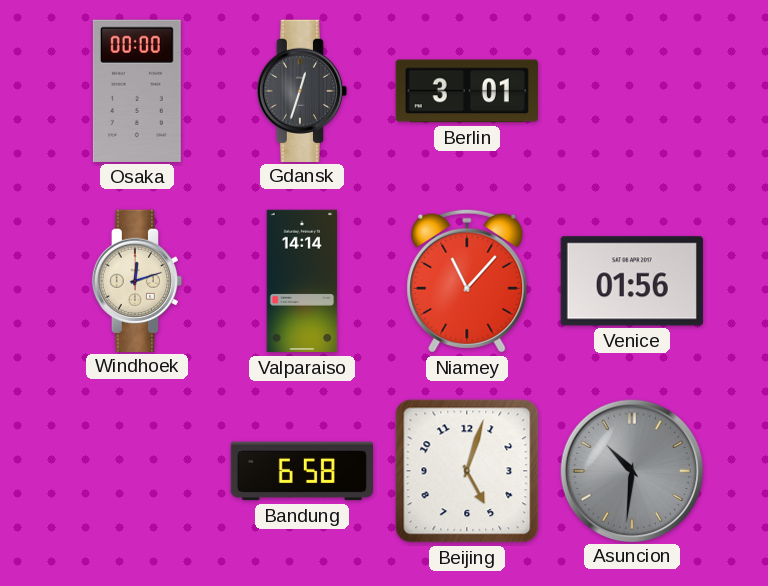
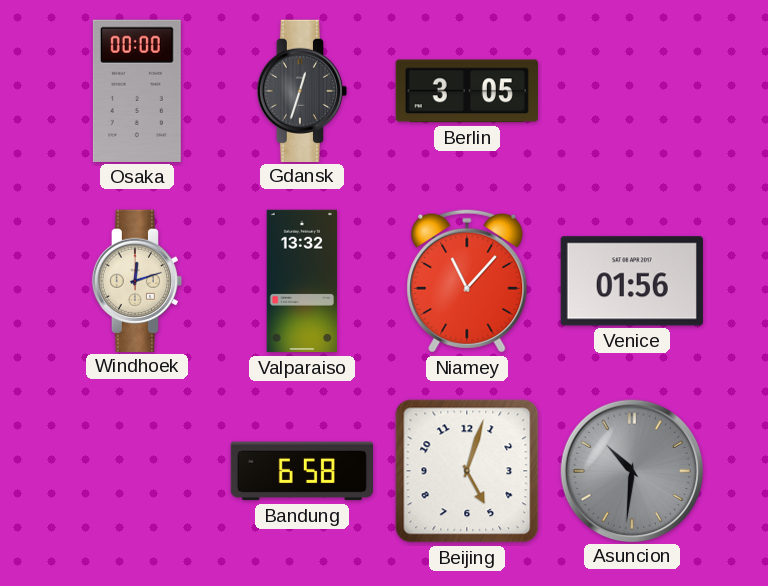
Berlin: 3:01 -> 3:05 (467, 91)
Valparaiso: 14:14 -> 13:32 (302, 281)
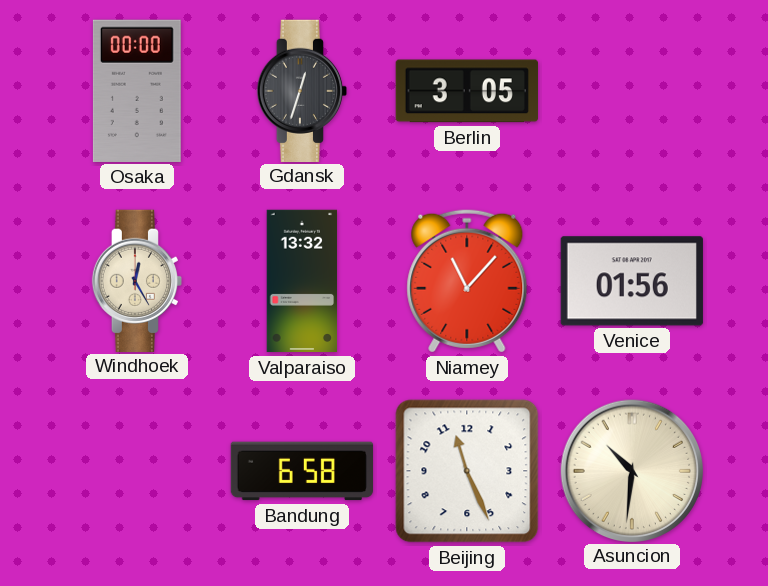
Windhoek: 12:12 -> 12:25 (136, 280)
Beijing: 5:03 -> 11:26 (467, 471)
Asuncion dial: grey -> cream (631, 470)
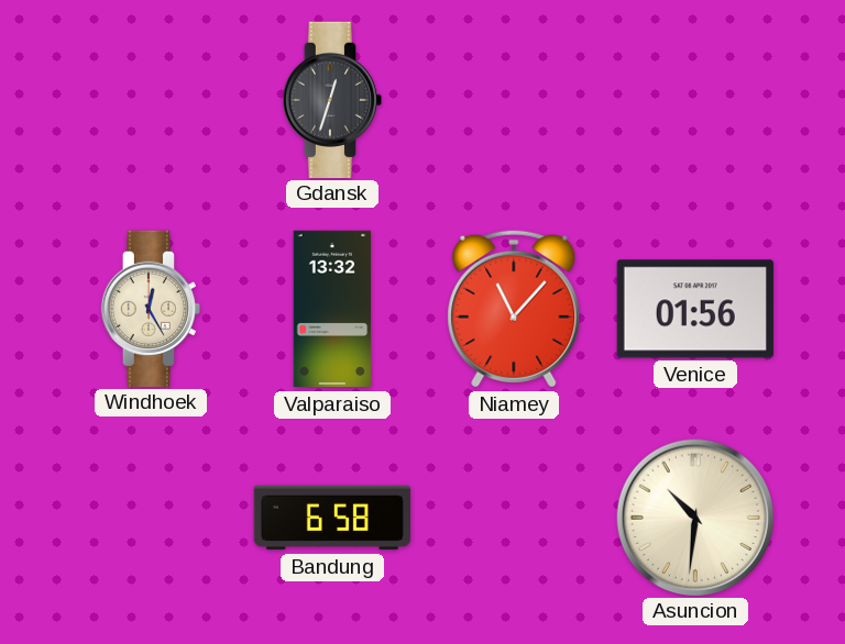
Osaka: 00:00 -> none (137, 91)
Berlin: 3:05 -> none (467, 91)
Beijing: 11:26 -> none (467, 471)
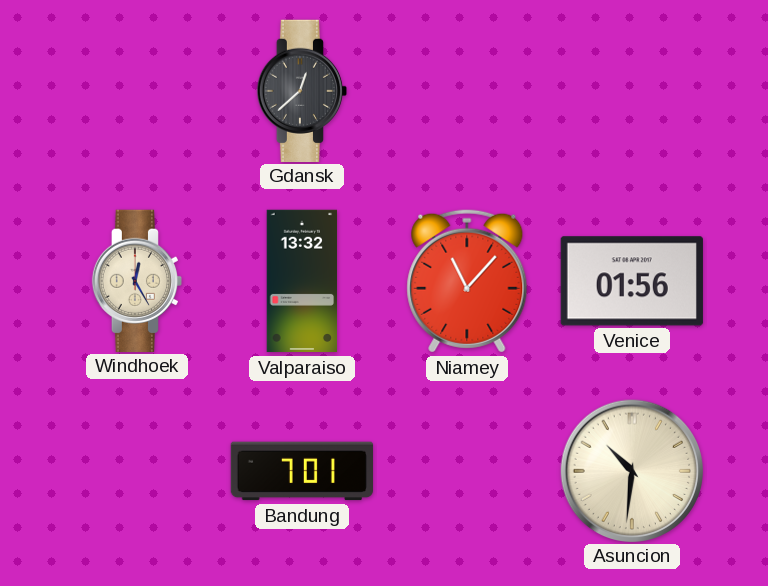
Gdansk: 12:33 -> 12:38 (301, 90)
Bandung: 6:58 -> 7:01 (302, 471)
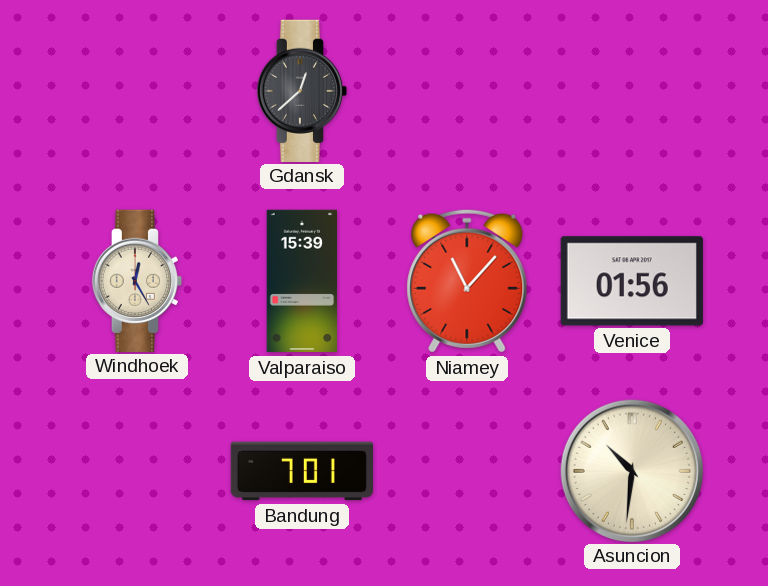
Valparaiso: 13:32 -> 15:39 (302, 281)
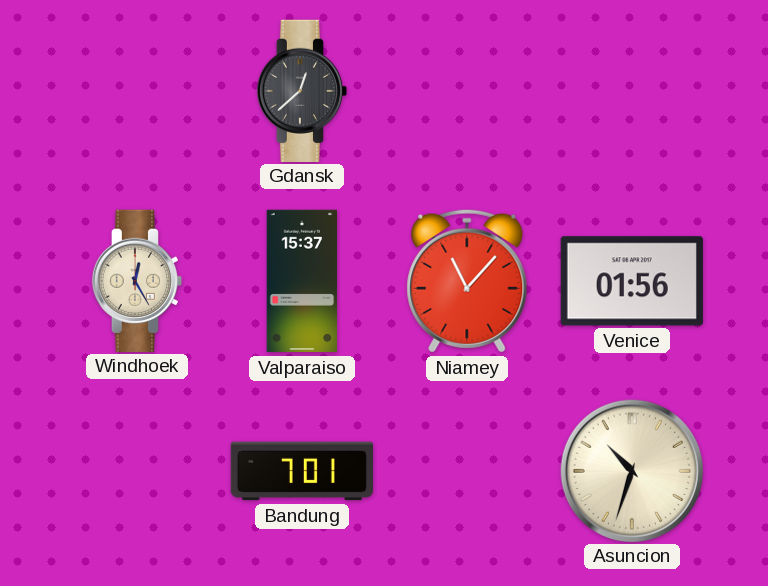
Valparaiso: 15:39 -> 15:37 (302, 281)
Asuncion: 10:31 -> 10:33 (631, 470)
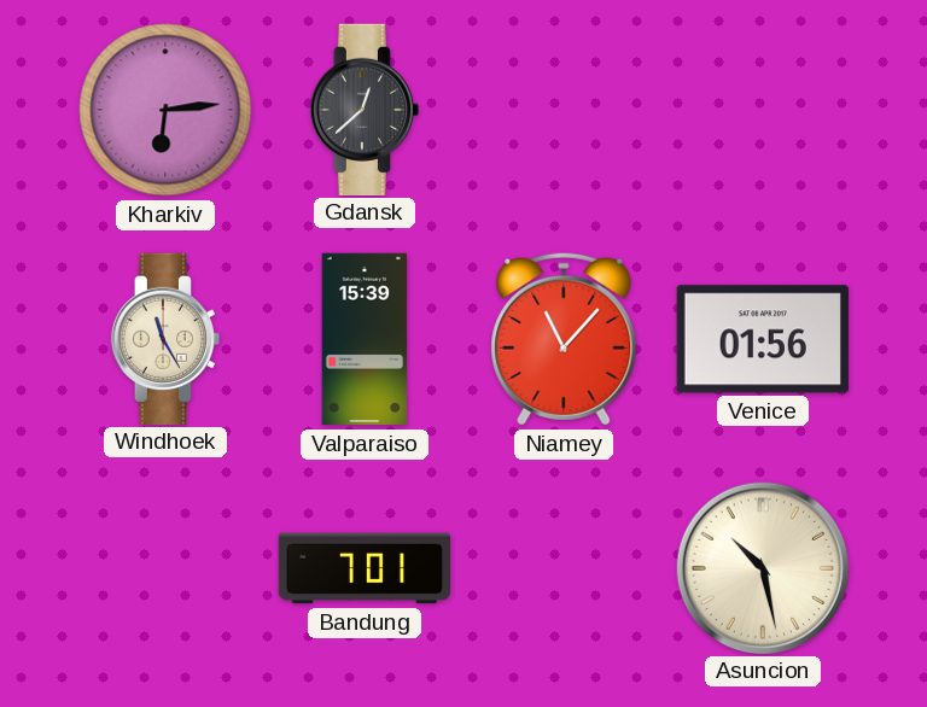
Kharkiv: none -> 6:14 (165, 110)
Windhoek: 12:25 -> 11:25 (164, 338)
Valparaiso: 15:37 -> 15:39 (365, 339)
Asuncion: 10:33 -> 10:28 (762, 567)
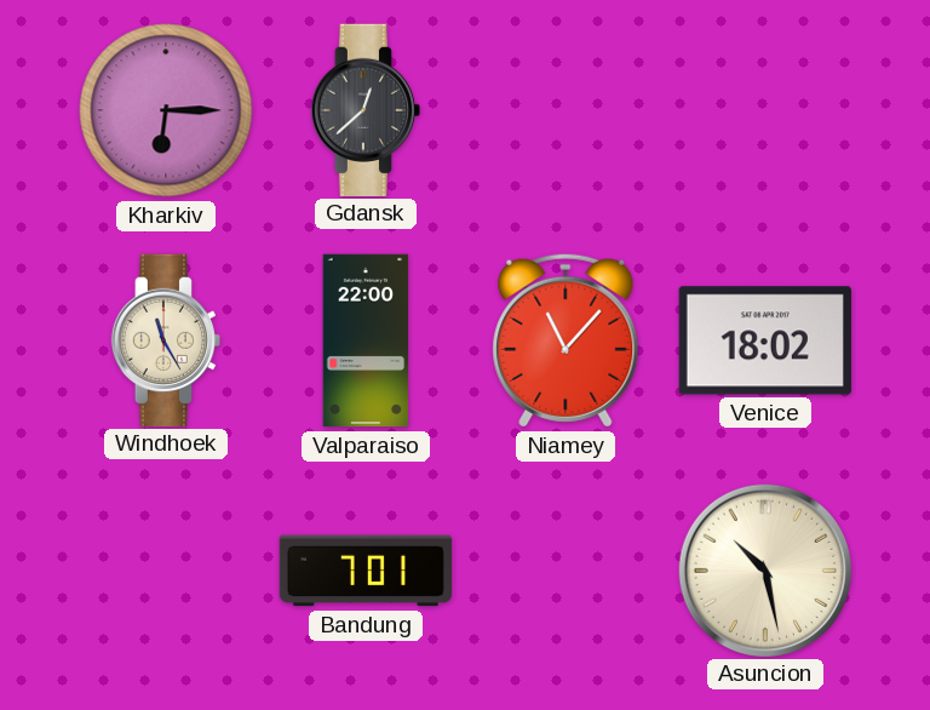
Kharkiv: 6:14 -> 6:15 (166, 110)
Valparaiso: 15:39 -> 22:00 (366, 340)
Venice: 01:56 -> 18:02 (765, 340)
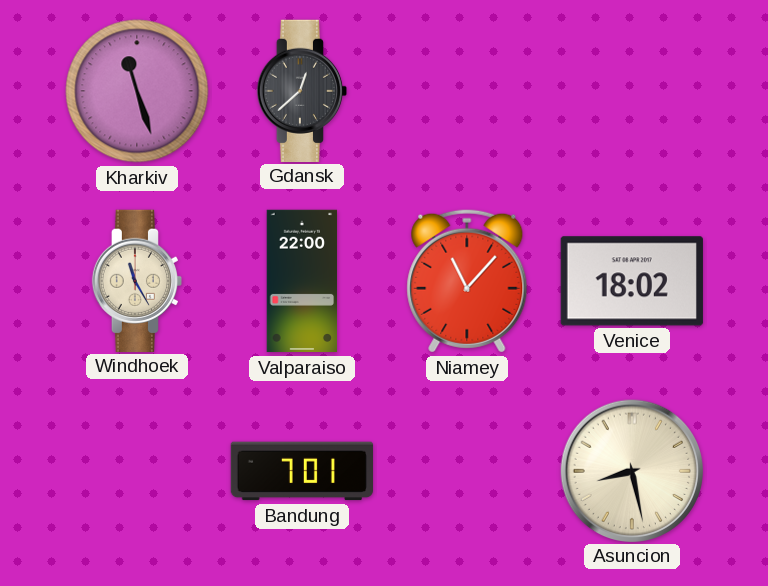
Kharkiv: 6:15 -> 11:27 (137, 91)
Asuncion: 10:28 -> 8:28 (631, 470)
